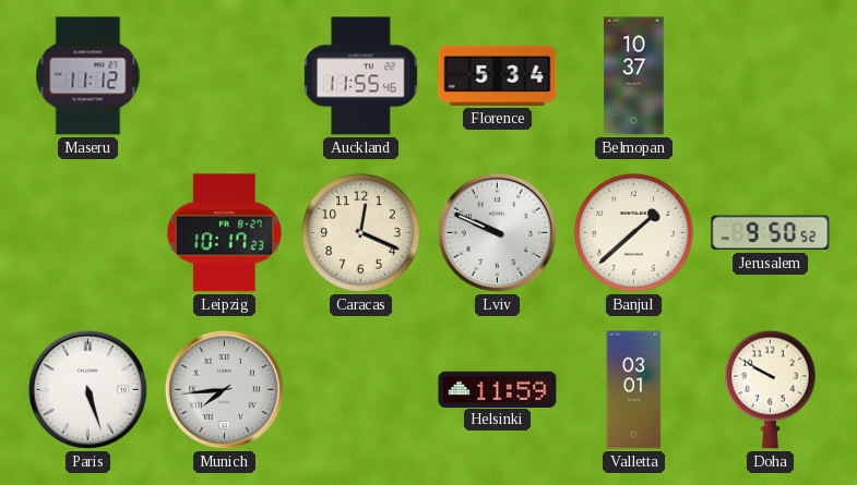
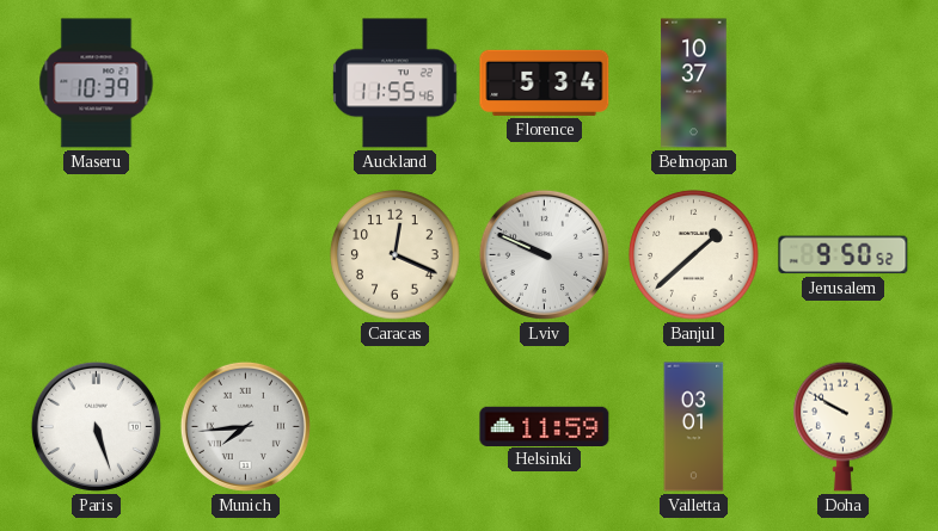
Maseru: 11:12 -> 10:39 (97, 84)
Leipzig: 10:17 -> none (224, 233)
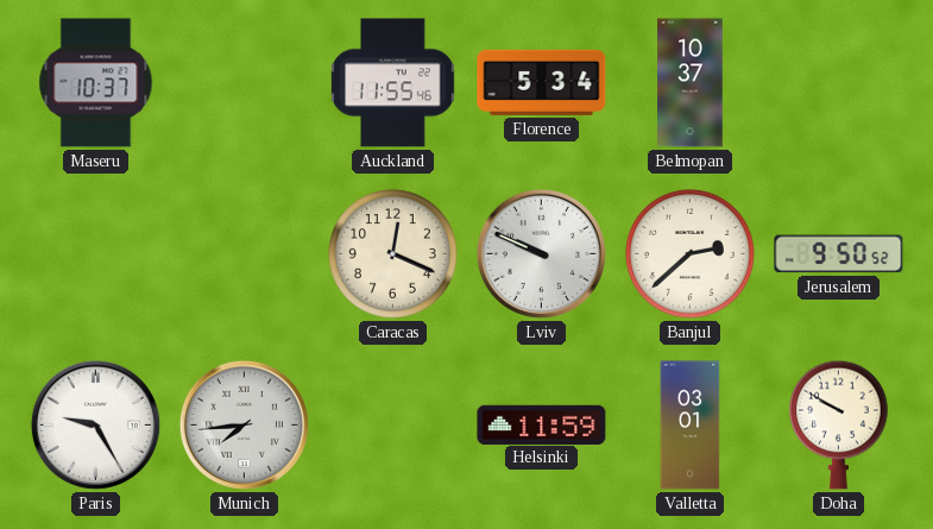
Maseru: 10:39 -> 10:37 (96, 83)
Banjul: 1:38 -> 2:38 (691, 254)
Paris: 5:27 -> 9:25 (95, 424)
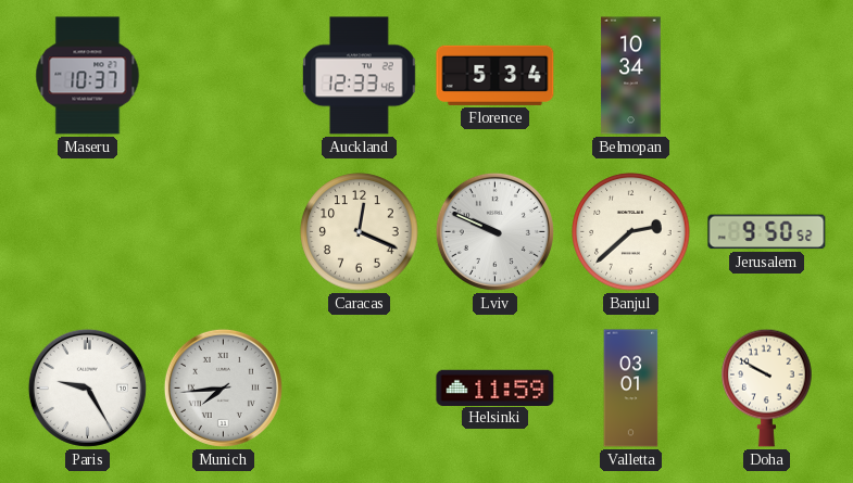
Auckland: 11:55 -> 12:33 (360, 76)
Belmopan: 10:37 -> 10:34 (631, 76)
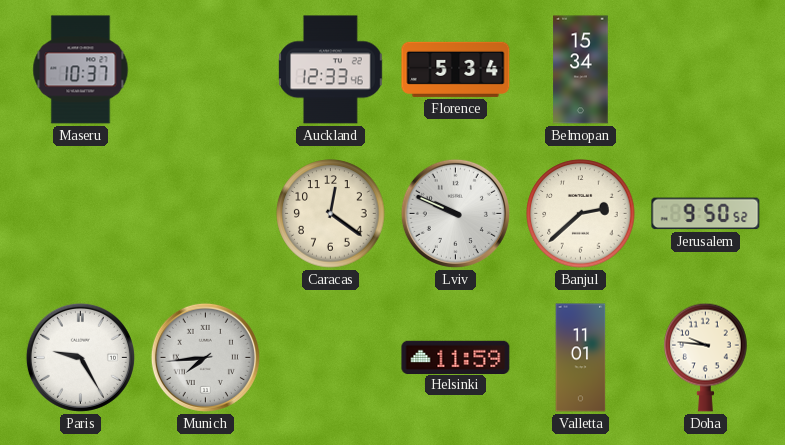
Belmopan: 10:34 -> 15:34 (581, 70)
Caracas: 12:19 -> 12:21 (331, 214)
Valletta: 03:01 -> 11:01 (581, 358)
Doha: 9:50 -> 9:46 (706, 357)
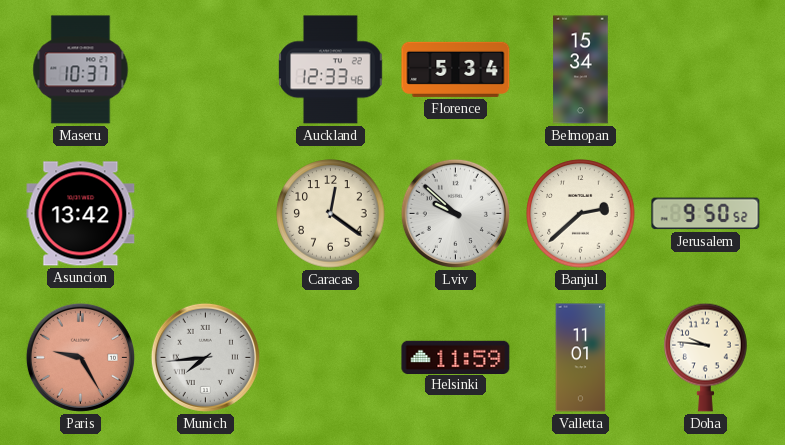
Asuncion: none -> 13:42 (81, 214)
Lviv: 9:49 -> 9:52 (455, 213)
Paris dial: white -> salmon (80, 357)
